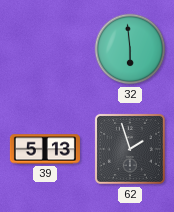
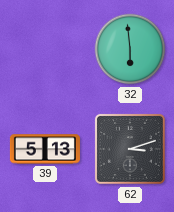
62: 1:57 -> 3:12 (130, 149)
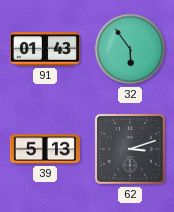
91: none -> 01:43 (45, 49)
32: 5:59 -> 5:54 (130, 49)
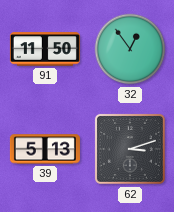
91: 01:43 -> 11:50 (45, 49)
32: 5:54 -> 12:54 (130, 49)
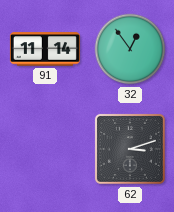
91: 11:50 -> 11:14 (45, 49)
39: 5:13 -> none (45, 149)
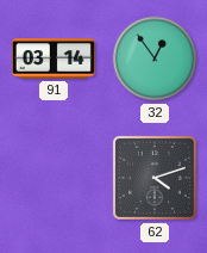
91: 11:14 -> 03:14 (54, 58)
62: 3:12 -> 4:12 (155, 178)
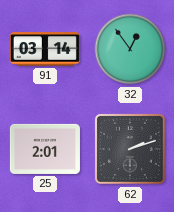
25: none -> 2:01 (45, 149)
62: 4:12 -> 2:12 (130, 149)
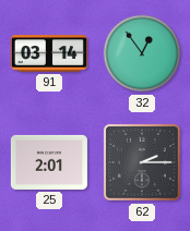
62: 2:12 -> 2:15 (142, 162)
